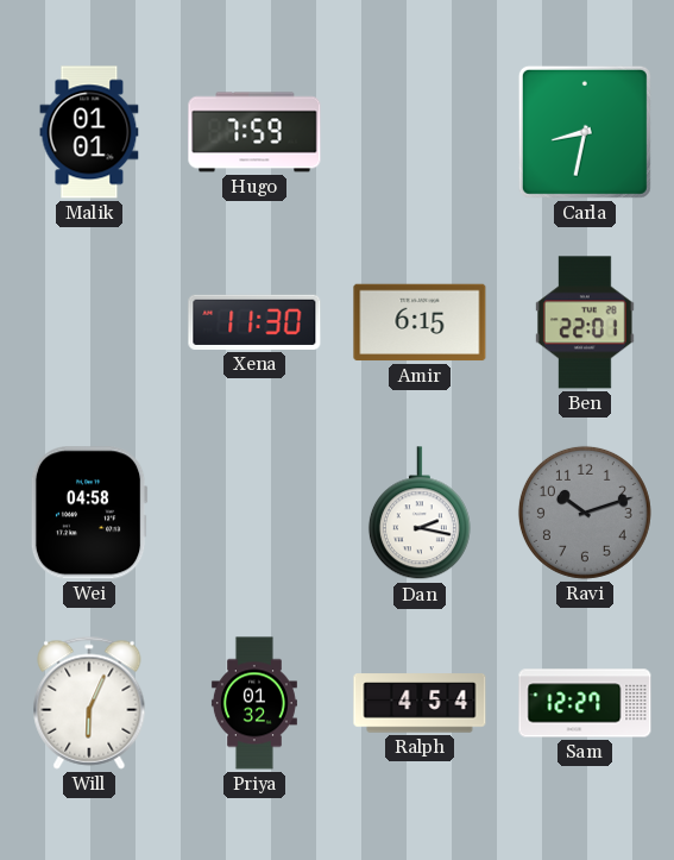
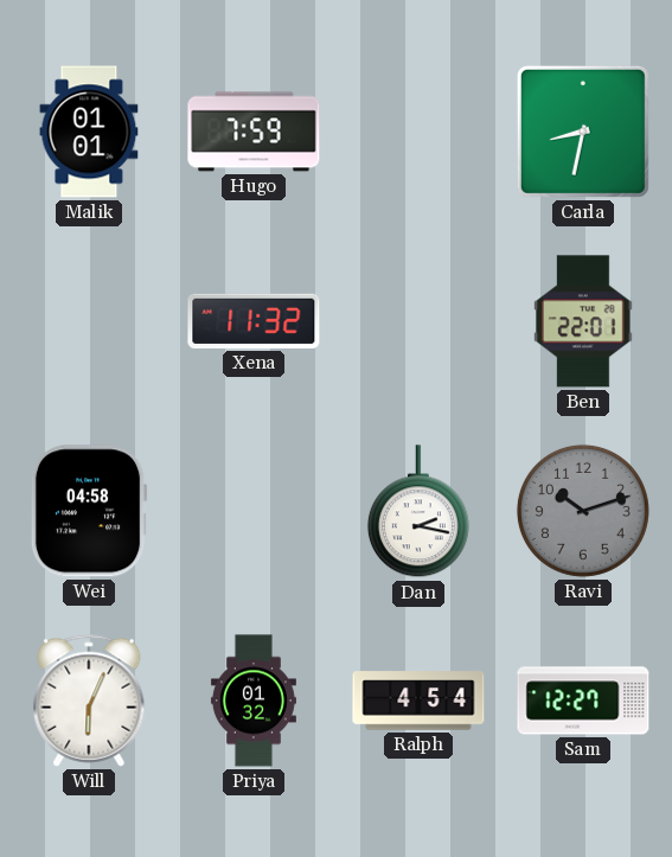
Xena: 11:30 -> 11:32 (254, 321)
Amir: 6:15 -> none (420, 322)
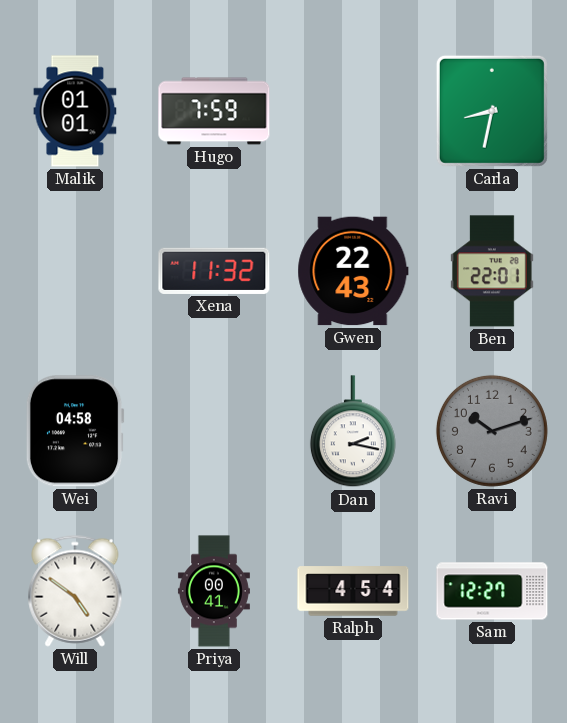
Gwen: none -> 22:43 (353, 271)
Will: 6:04 -> 4:51 (75, 591)
Priya: 01:32 -> 00:41 (214, 591)
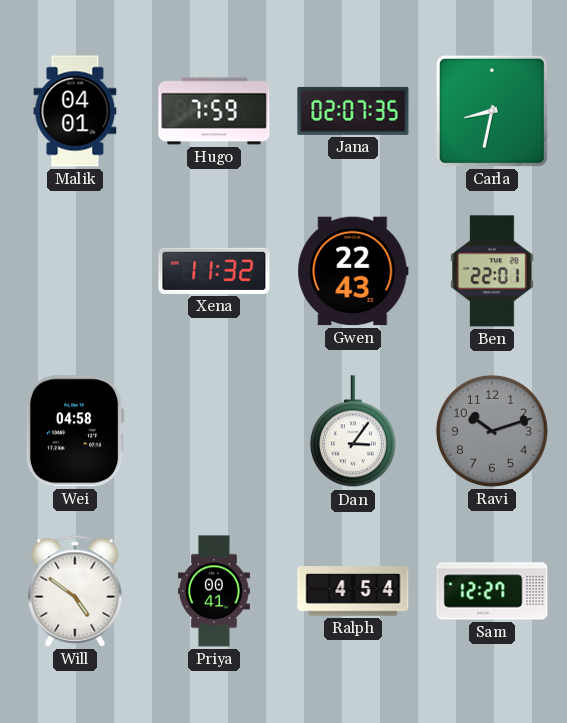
Malik: 01:01 -> 04:01 (75, 111)
Jana: none -> 02:07 (353, 111)
Dan: 2:17 -> 3:06 (353, 432)
